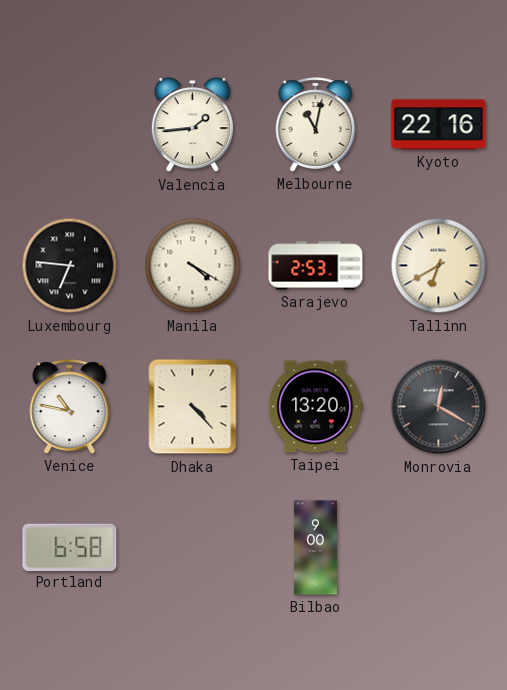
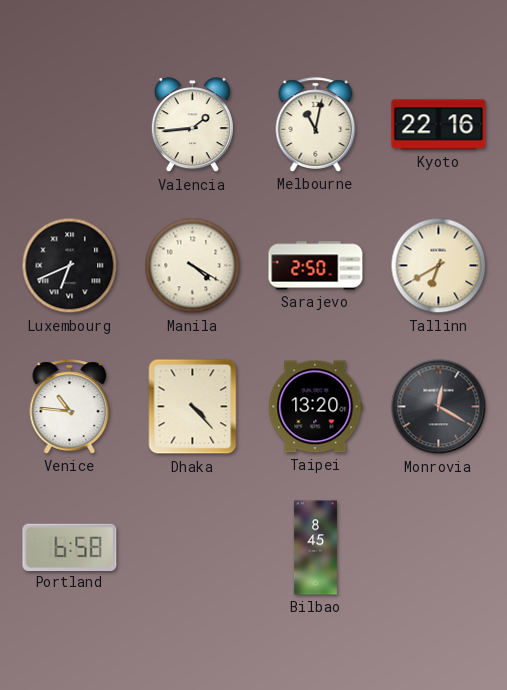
Luxembourg: 6:46 -> 6:41 (70, 266)
Sarajevo: 2:53 -> 2:50 (316, 266)
Venice: 10:47 -> 10:46 (70, 407)
Bilbao: 9:00 -> 8:45 (315, 548)
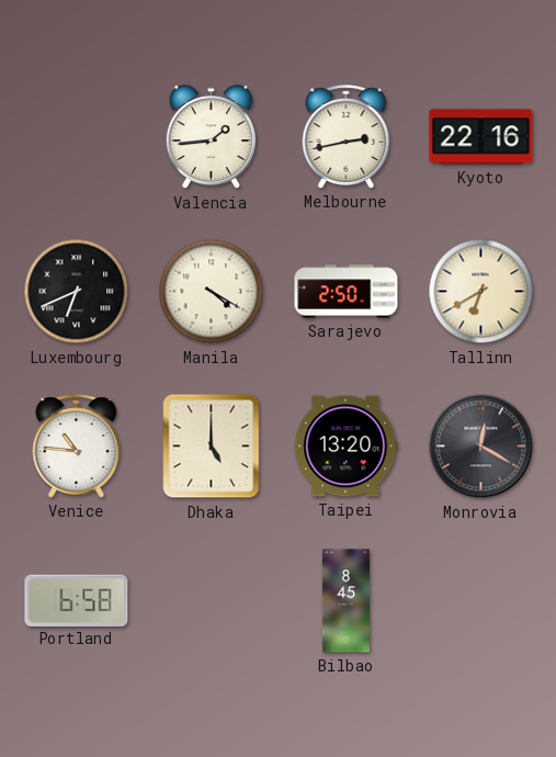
Melbourne: 11:02 -> 2:43 (347, 137)
Dhaka: 4:23 -> 5:00 (212, 447)
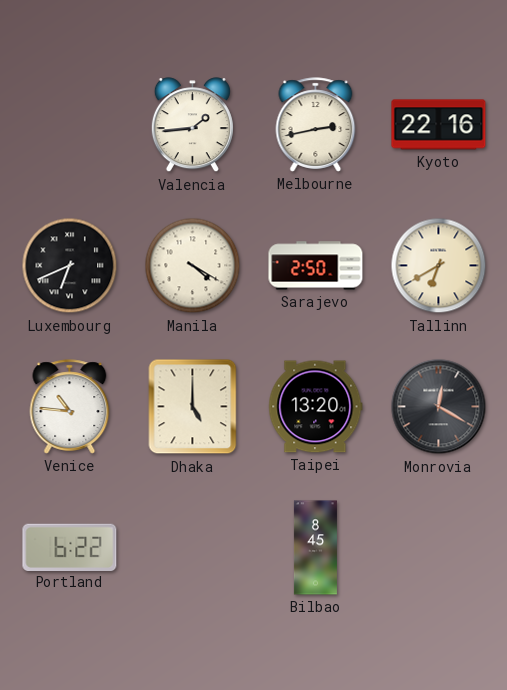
Portland: 6:58 -> 6:22 (70, 547)
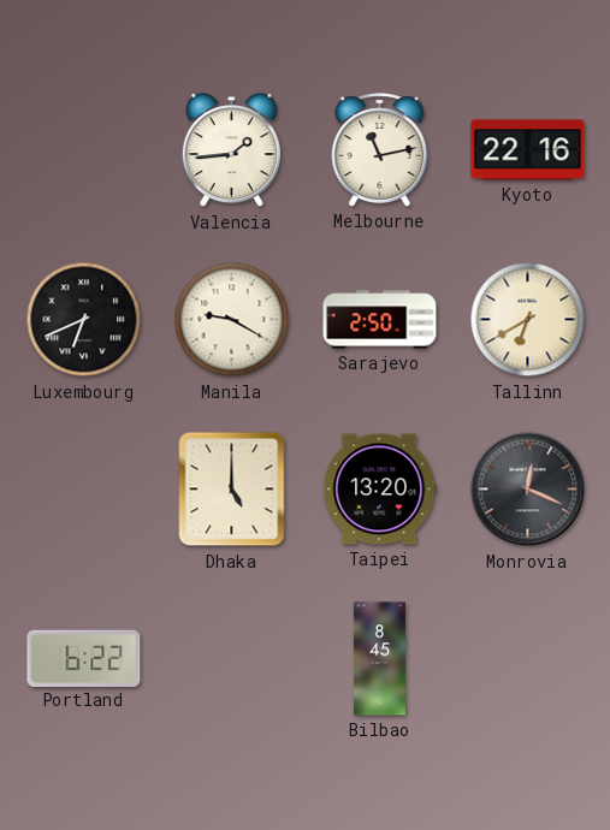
Melbourne: 2:43 -> 11:13 (380, 150)
Manila: 4:20 -> 9:20 (232, 320)
Venice: 10:46 -> none (70, 407)
Monrovia: 12:20 -> 12:19 (528, 490)
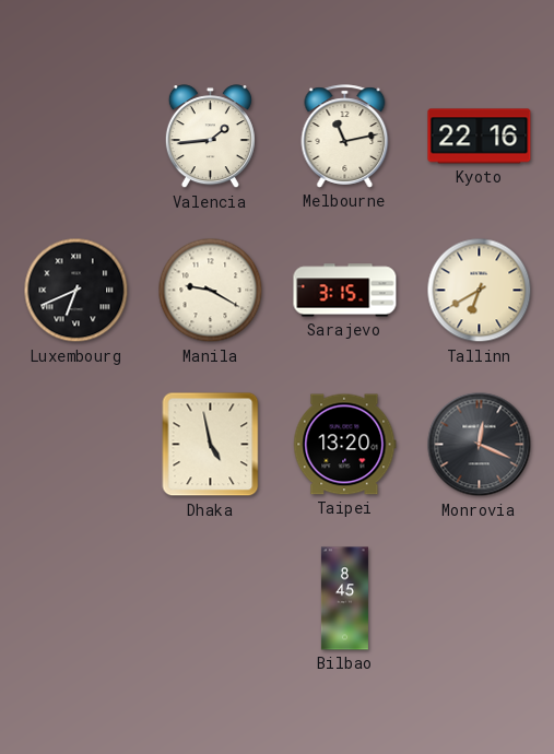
Sarajevo: 2:50 -> 3:15 (345, 291)
Dhaka: 5:00 -> 4:58 (211, 445)
Portland: 6:22 -> none (84, 658)
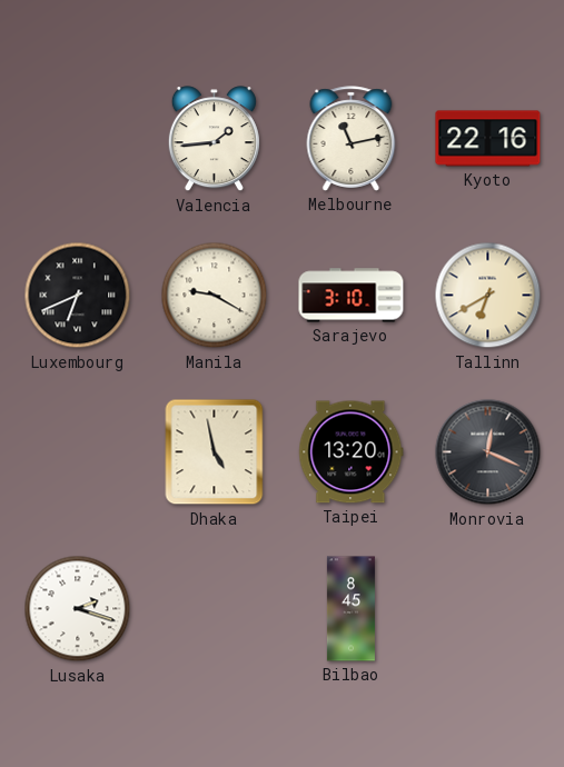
Sarajevo: 3:15 -> 3:10 (352, 296)
Lusaka: none -> 2:18 (78, 609)
